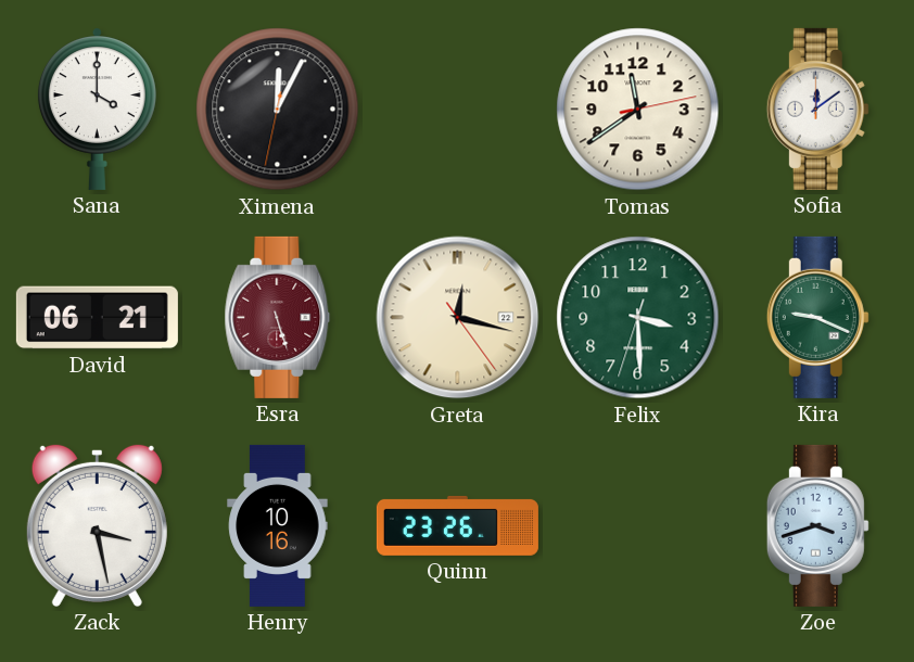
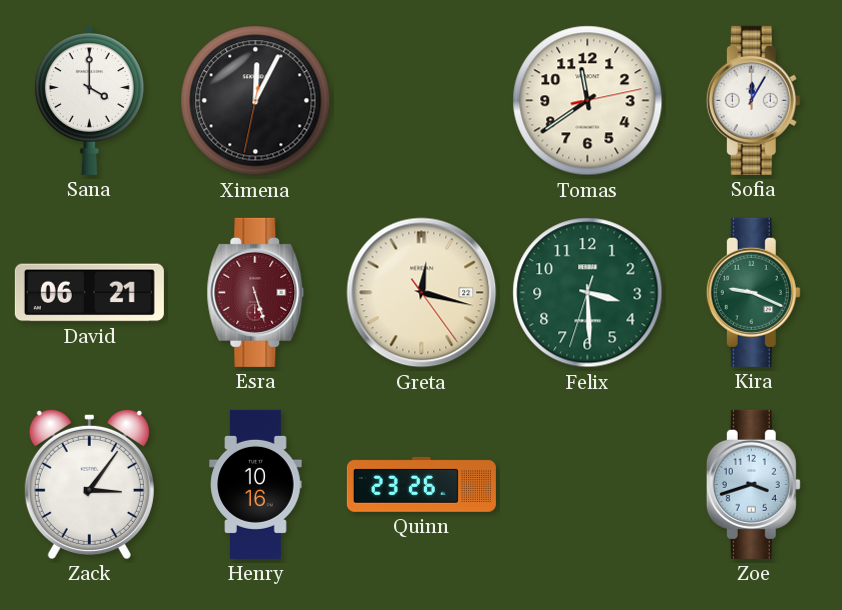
Sofia: 12:09 -> 12:05 (753, 100)
Zack: 3:28 -> 3:06 (89, 484)
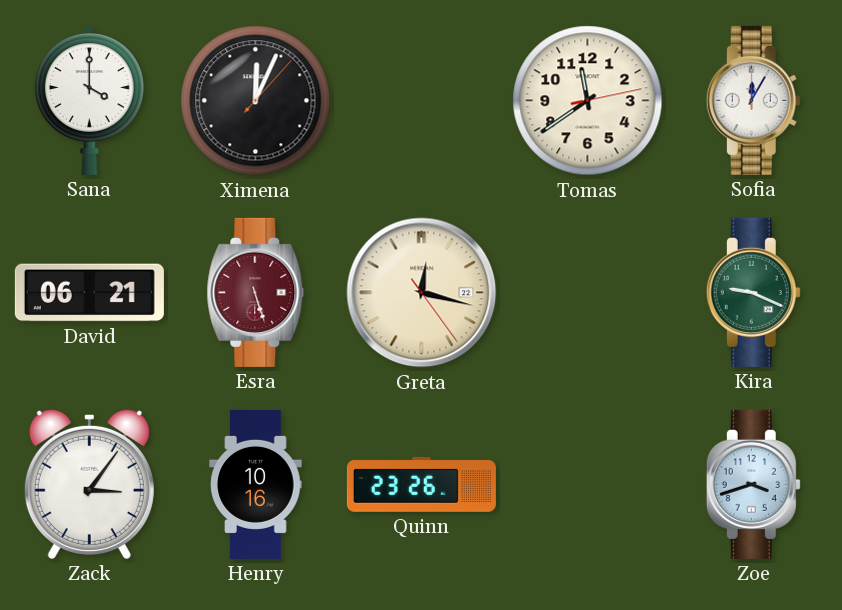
Ximena: 12:04:32 -> 12:04:07 (256, 101)
Felix: 3:29 -> none (588, 293)
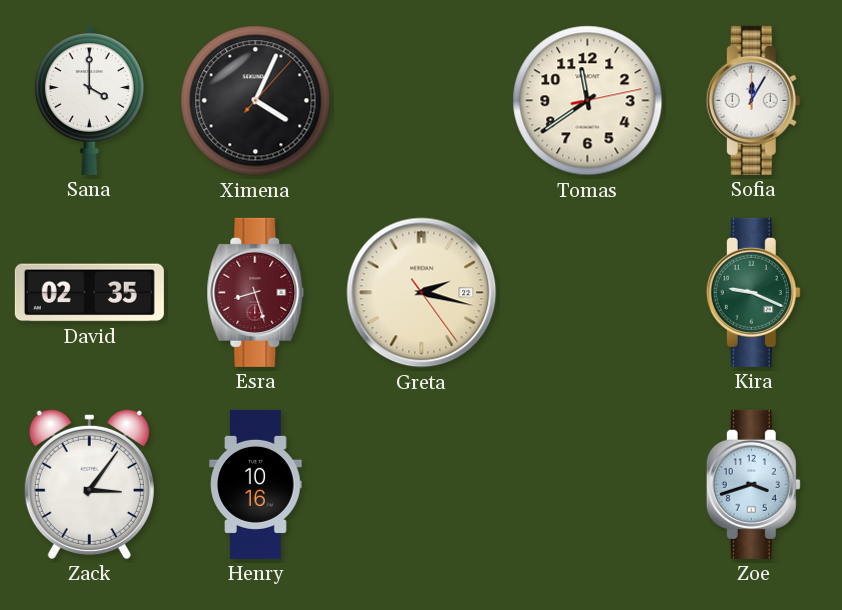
Ximena: 12:04 -> 4:04 (256, 101)
David: 06:21 -> 02:35 (89, 293)
Esra: 5:27 -> 8:27 (256, 292)
Greta: 12:17 -> 2:17 (422, 293)
Quinn: 23:26 -> none (421, 484)
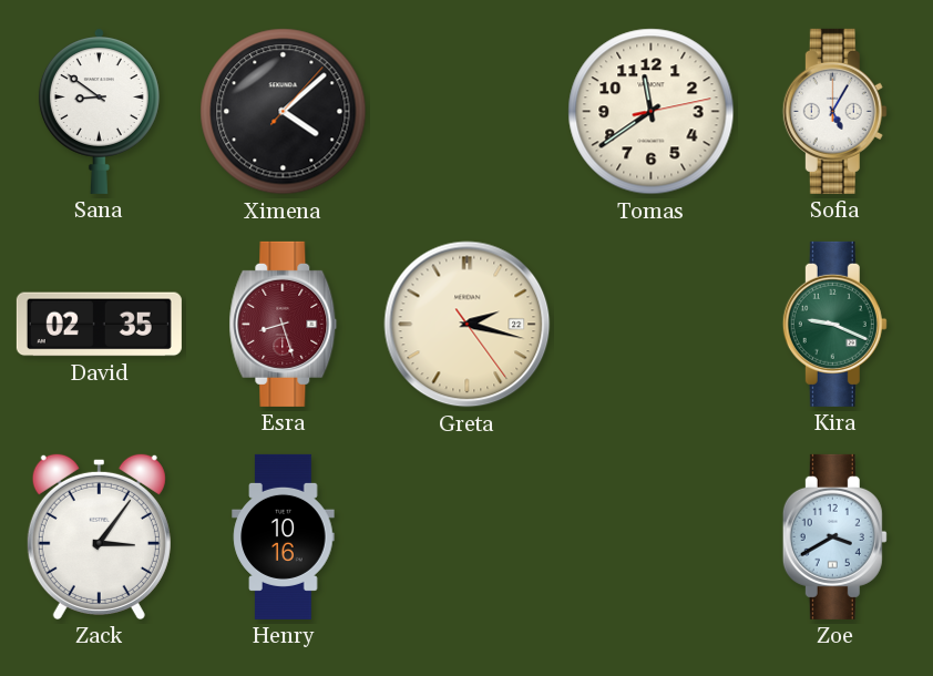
Sana: 4:00 -> 8:51 (99, 111)
Ximena: 4:04 -> 4:08 (284, 112)
Sofia: 12:05 -> 5:05 (834, 111)
Zoe: 3:42 -> 3:40 (834, 536)
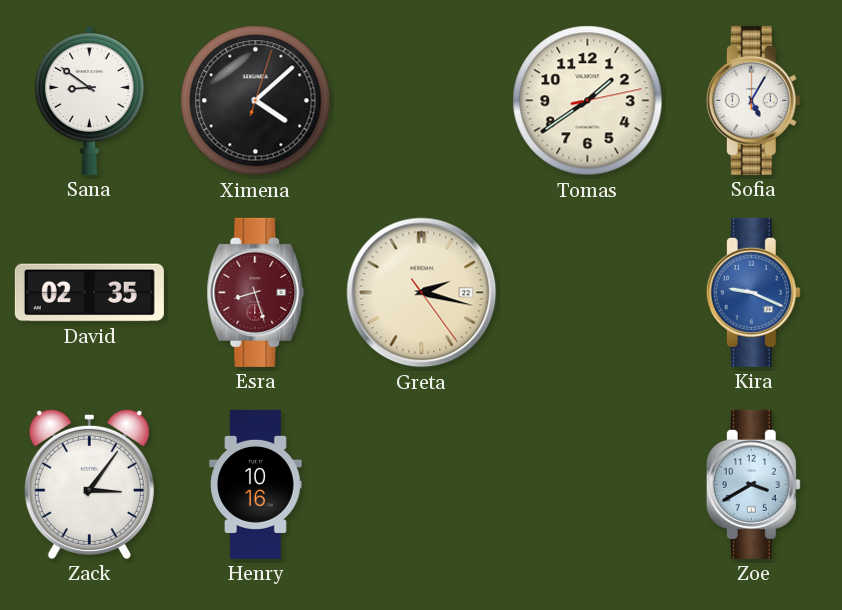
Ximena: 4:08:07 -> 4:08:03 (256, 101)
Tomas: 11:39 -> 1:39 (588, 101)
Kira dial: green -> blue (753, 292)
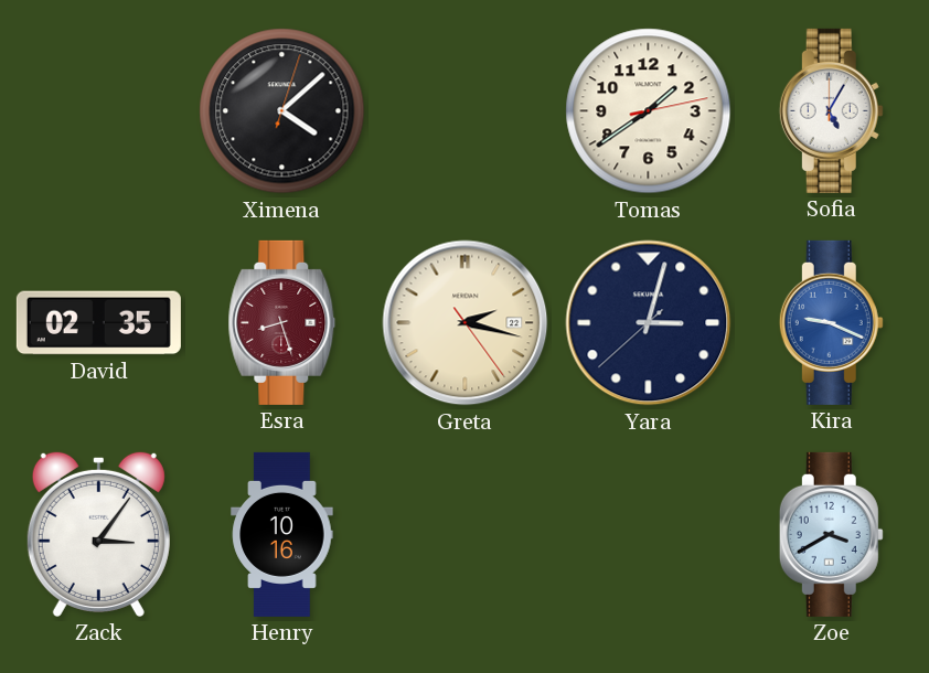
Sana: 8:51 -> none (89, 100)
Yara: none -> 3:02 (649, 323)
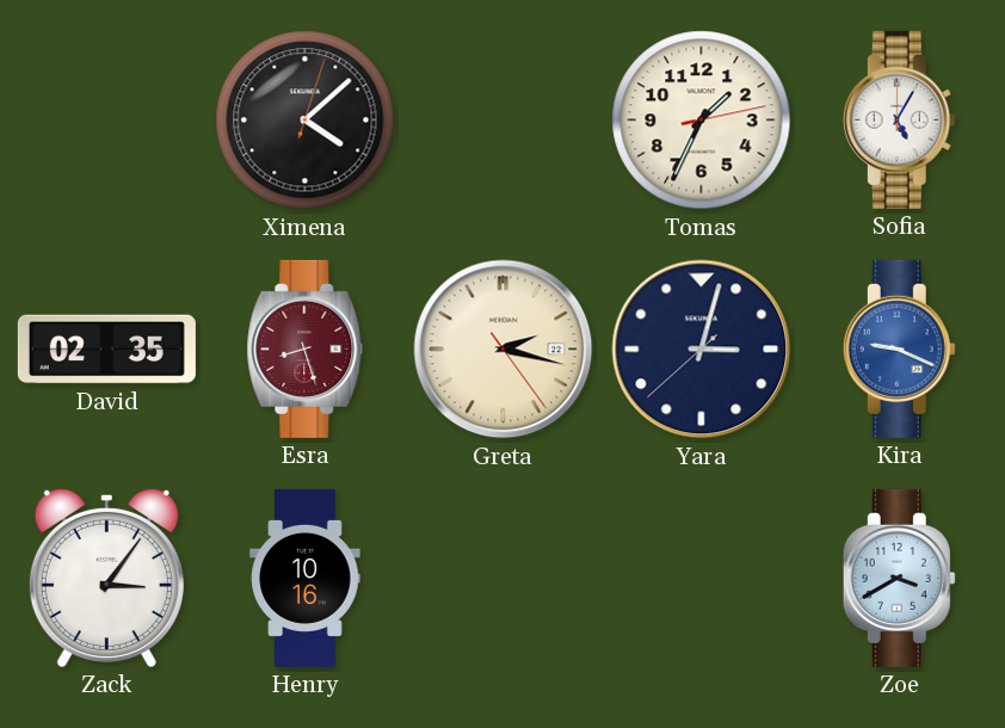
Tomas: 1:39 -> 1:34 (702, 121)
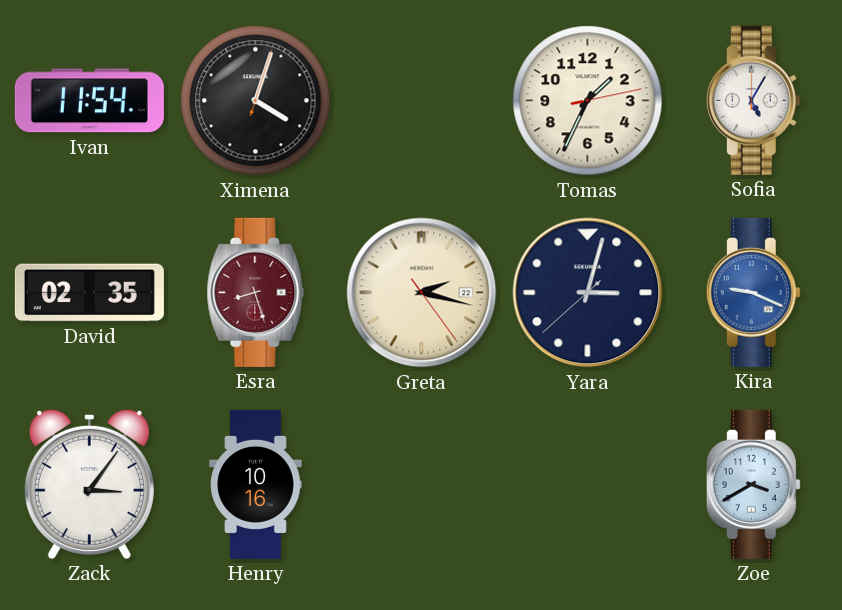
Ivan: none -> 11:54 (89, 101)
Ximena: 4:08 -> 4:03 (256, 101)
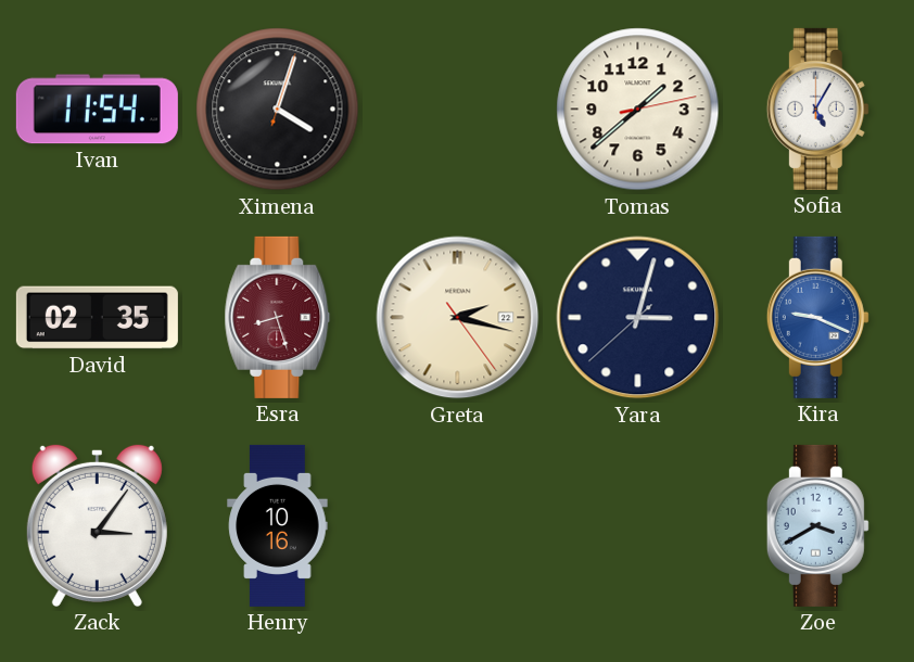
Tomas: 1:34 -> 1:38 (638, 110)
